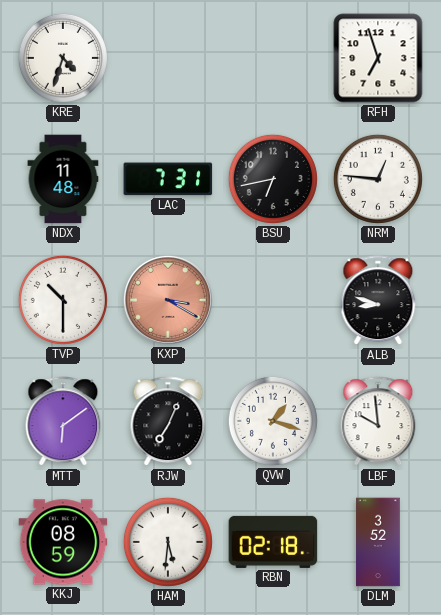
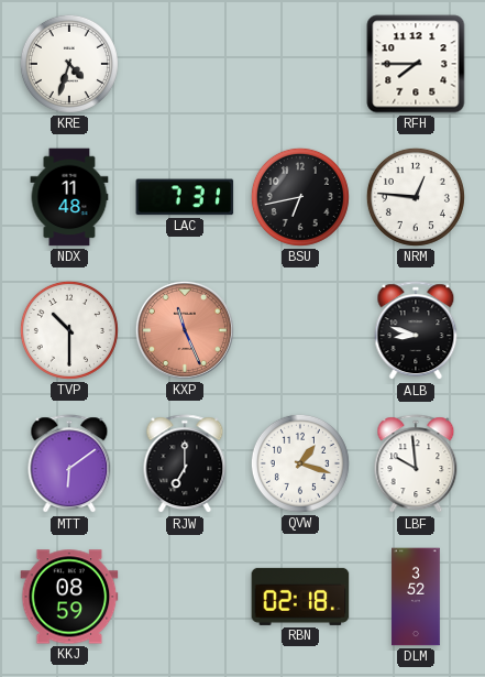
RFH: 6:57 -> 7:45 (416, 64)
KXP: 3:20 -> 11:26 (185, 330)
RJW: 7:04 -> 7:00 (185, 465)
HAM: 5:31 -> none (168, 542)
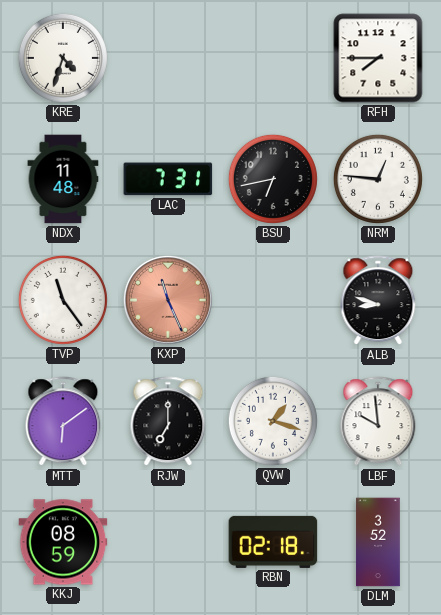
TVP: 10:30 -> 11:24 (63, 300)
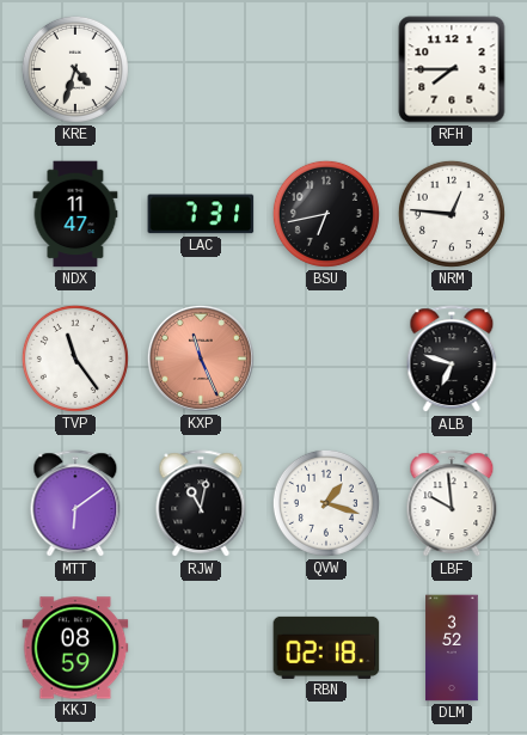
NDX: 11:48 -> 11:47 (75, 214)
ALB: 8:48 -> 6:48 (452, 360)
RJW: 7:00 -> 11:02 (201, 504)
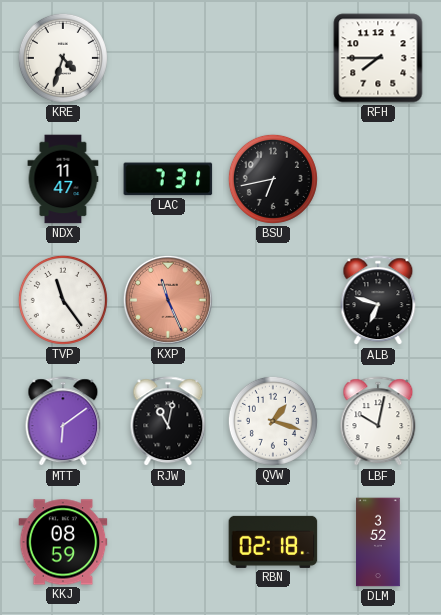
NRM: 12:46 -> none (452, 214)
LBF: 9:59 -> 10:02 (378, 422)
